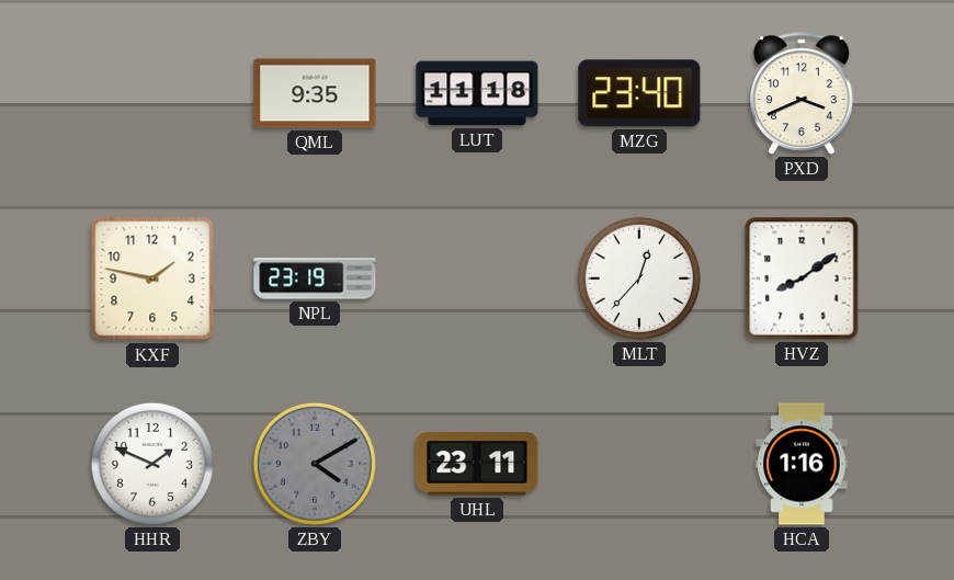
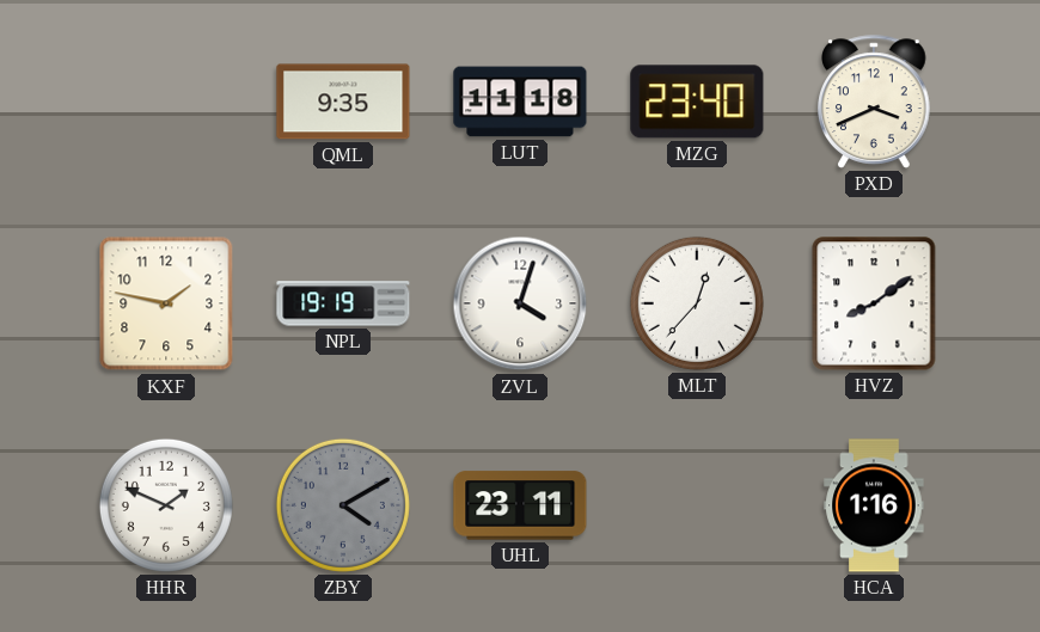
NPL: 23:19 -> 19:19 (343, 303)
ZVL: none -> 4:03 (520, 303)
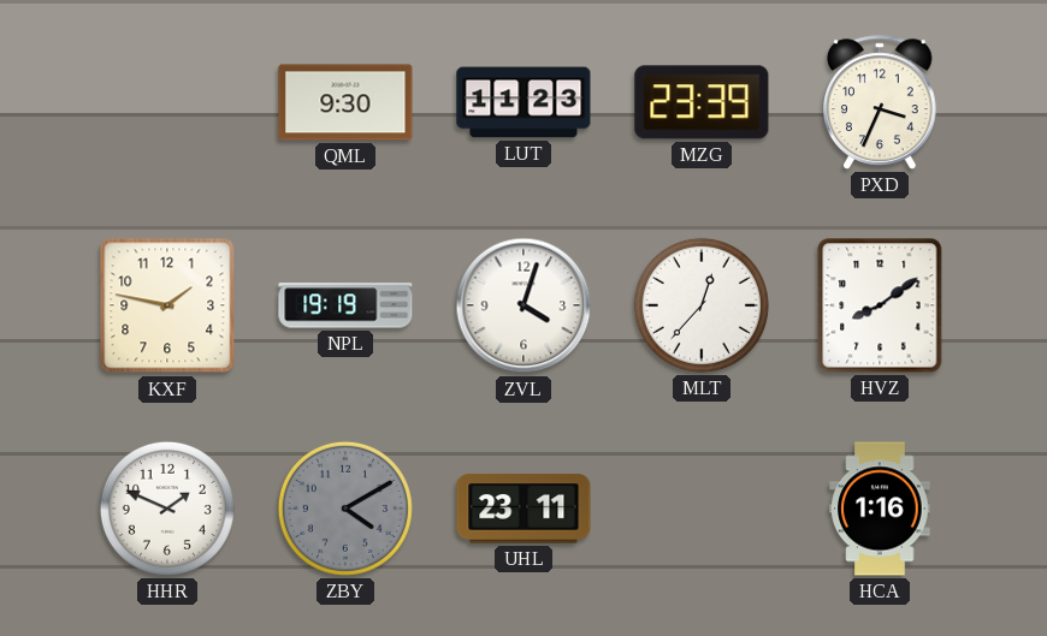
QML: 9:35 -> 9:30 (345, 102)
LUT: 11:18 -> 11:23 (523, 102)
MZG: 23:40 -> 23:39 (702, 102)
PXD: 3:41 -> 3:34 (880, 102)
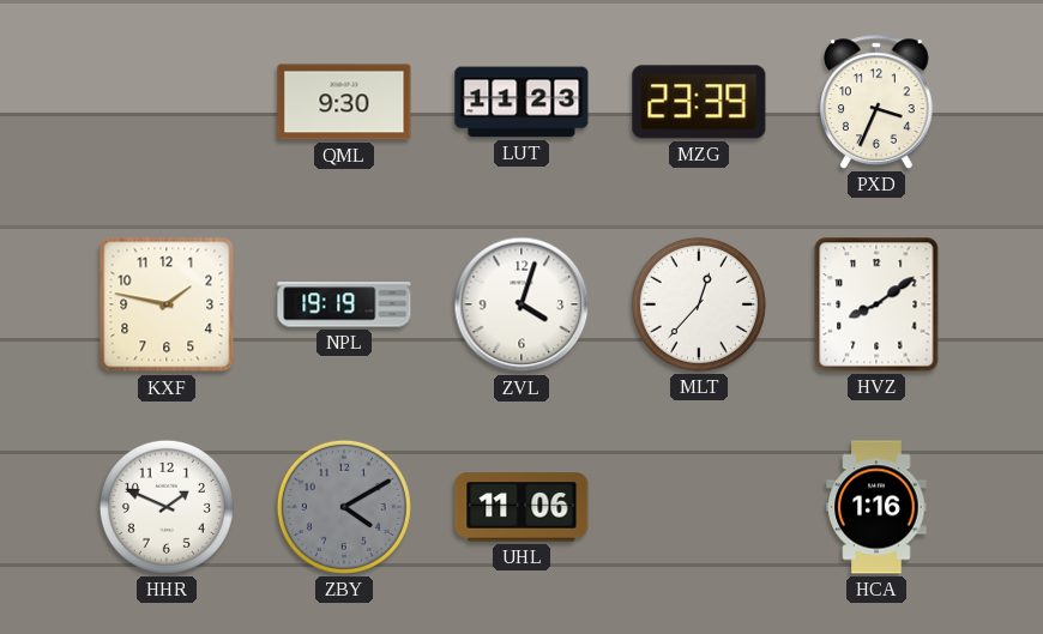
UHL: 23:11 -> 11:06 (521, 507)
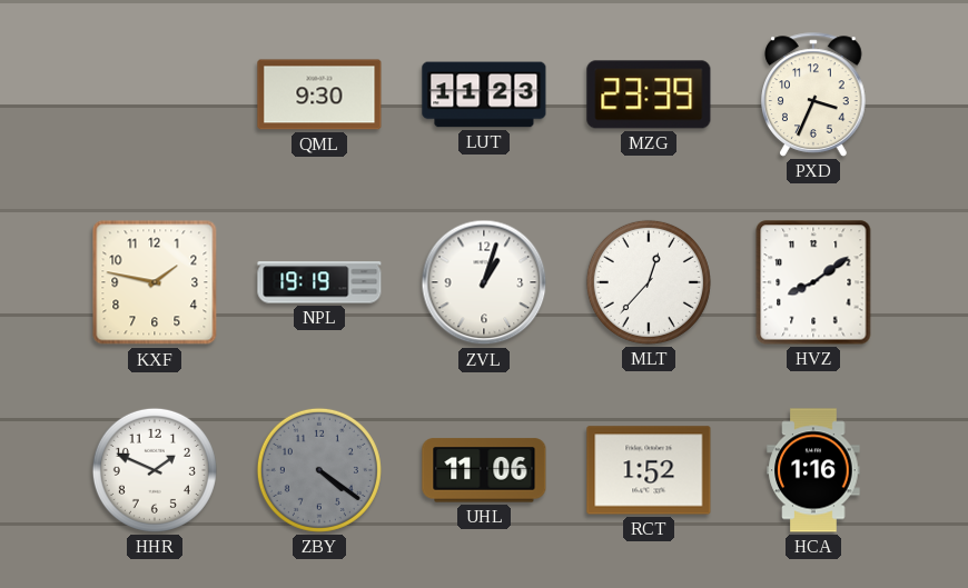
ZVL: 4:03 -> 1:03 (484, 282)
ZBY: 4:10 -> 4:21 (319, 470)
RCT: none -> 1:52 (649, 470)
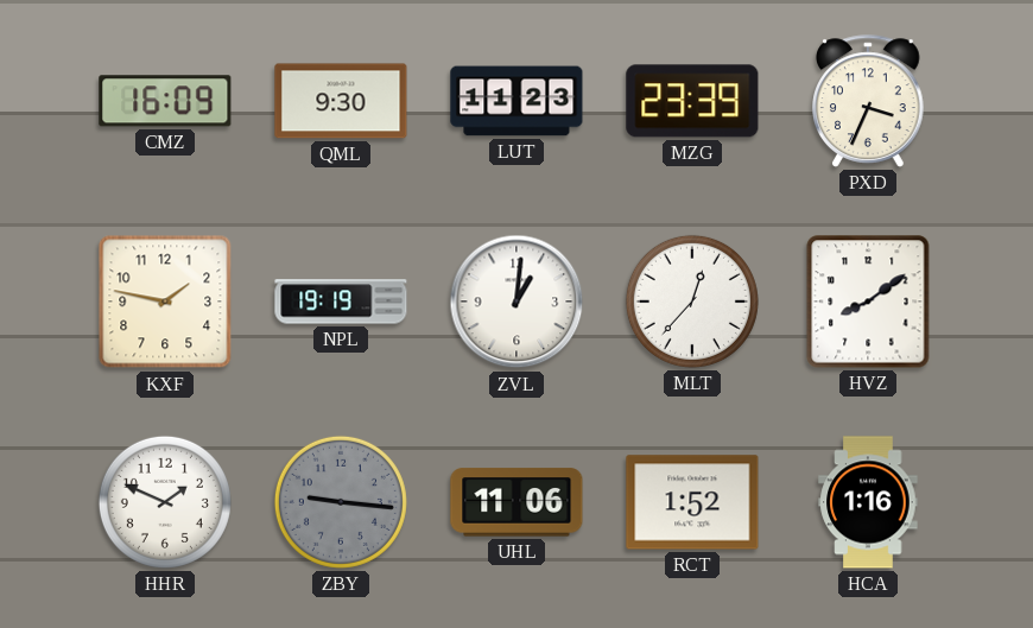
CMZ: none -> 16:09 (165, 101)
ZVL: 1:03 -> 1:01 (516, 302)
ZBY: 4:21 -> 9:16 (341, 502)
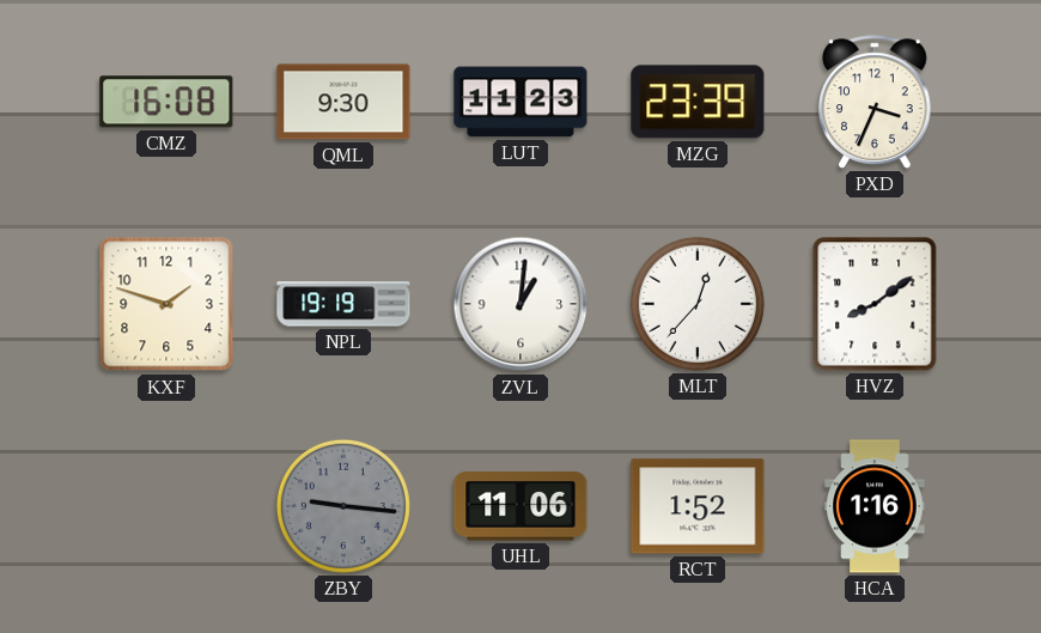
CMZ: 16:09 -> 16:08 (166, 102)
KXF: 1:47 -> 1:48 (166, 304)
HHR: 1:49 -> none (165, 502)
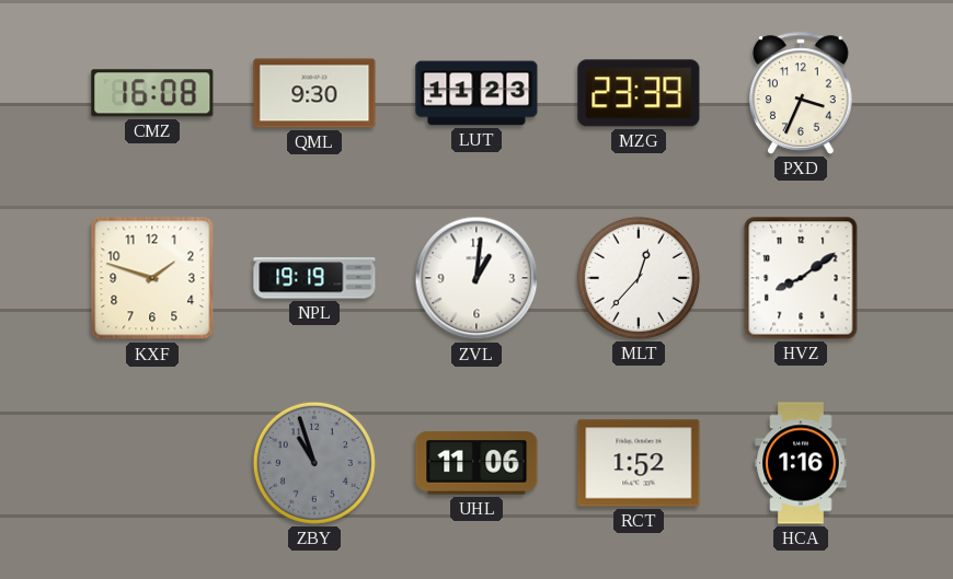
ZBY: 9:16 -> 10:57 (314, 463)
